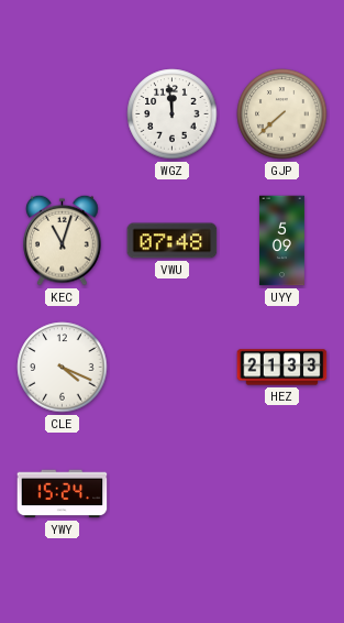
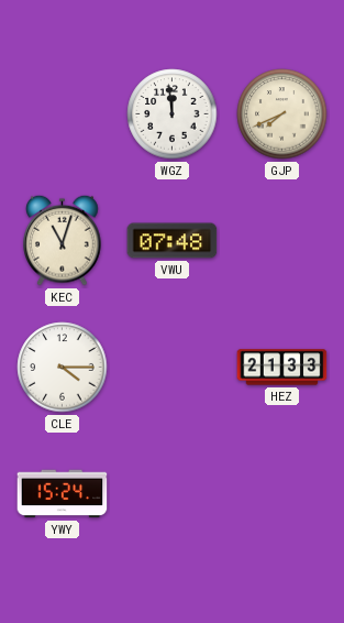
GJP: 7:38 -> 7:41 (282, 114)
UYY: 5:09 -> none (281, 241)
CLE: 4:19 -> 4:15 (63, 368)
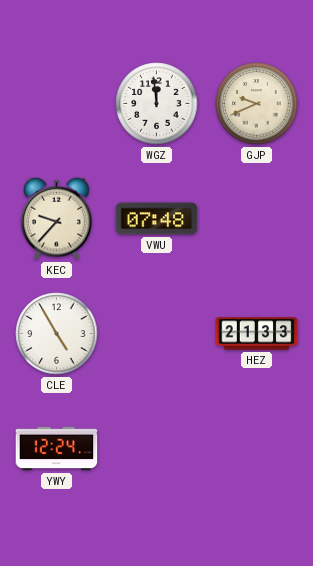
GJP: 7:41 -> 9:41 (257, 104)
KEC: 11:03 -> 9:37 (57, 218)
CLE: 4:15 -> 4:55 (57, 334)
YWY: 15:24 -> 12:24 (57, 449)
